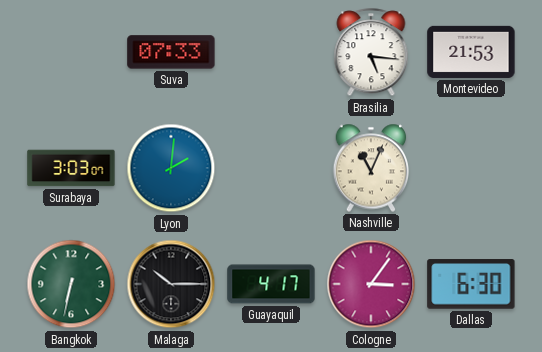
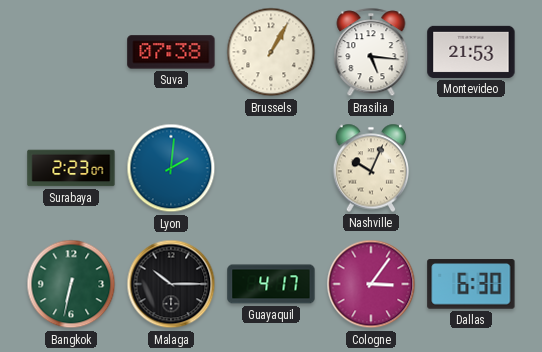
Suva: 07:33 -> 07:38 (171, 52)
Brussels: none -> 1:05 (271, 52)
Surabaya: 3:03 -> 2:23 (71, 168)
Nashville: 11:04 -> 10:04 (371, 168)
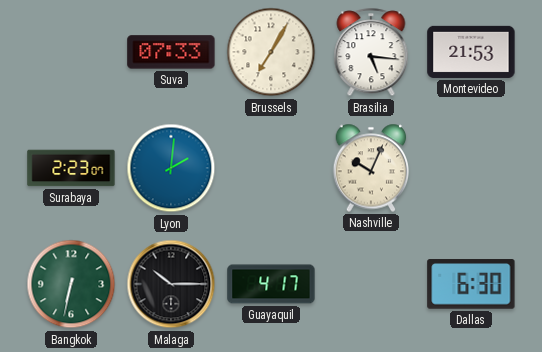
Suva: 07:38 -> 07:33 (171, 52)
Brussels: 1:05 -> 7:05 (271, 52)
Cologne: 3:06 -> none (371, 284)
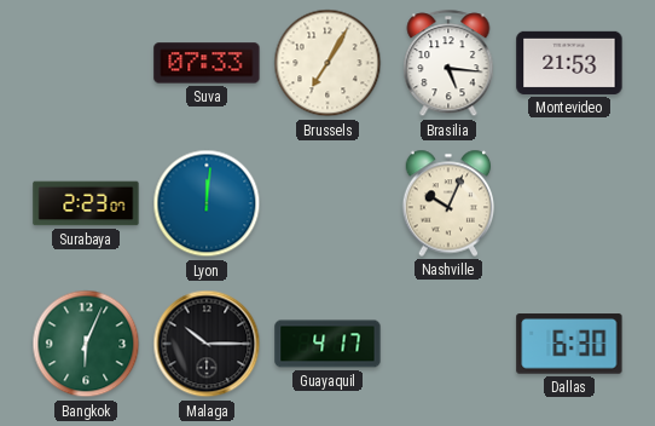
Lyon: 2:01 -> 12:01 (207, 203)
Bangkok: 6:32 -> 6:04 (86, 344)
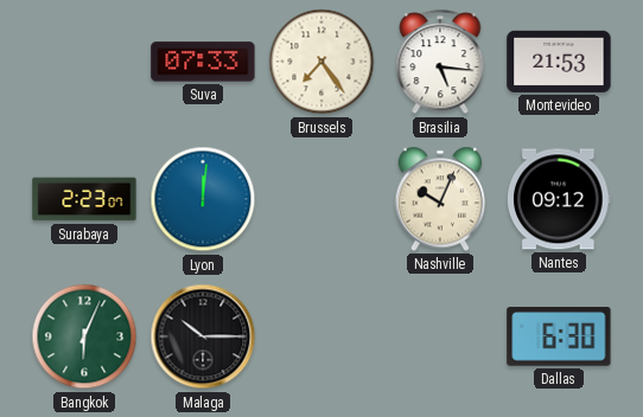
Brussels: 7:05 -> 7:24 (321, 62)
Nantes: none -> 09:12 (559, 199)
Guayaquil: 4:17 -> none (327, 344)
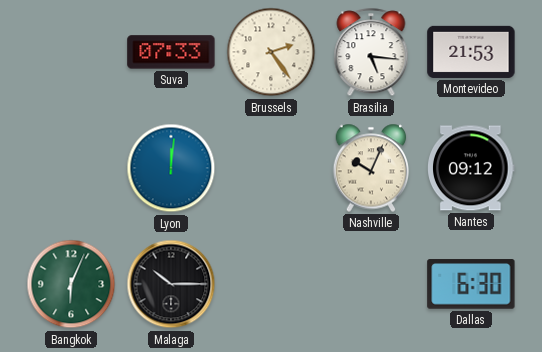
Brussels: 7:24 -> 2:24 (271, 52)
Surabaya: 2:23 -> none (84, 199)
